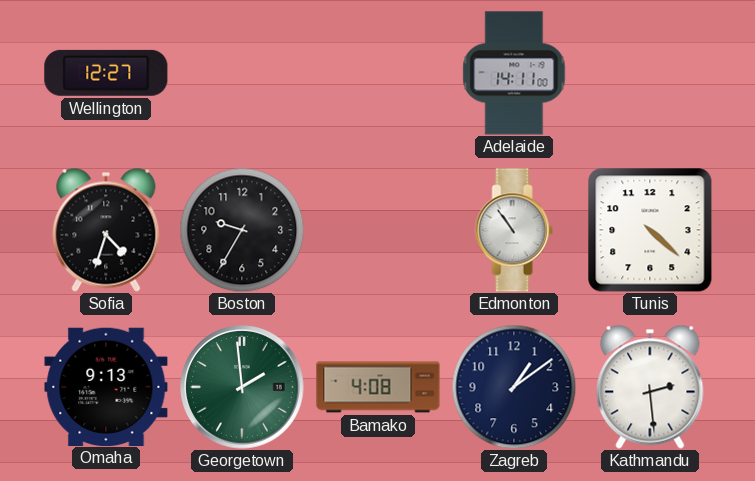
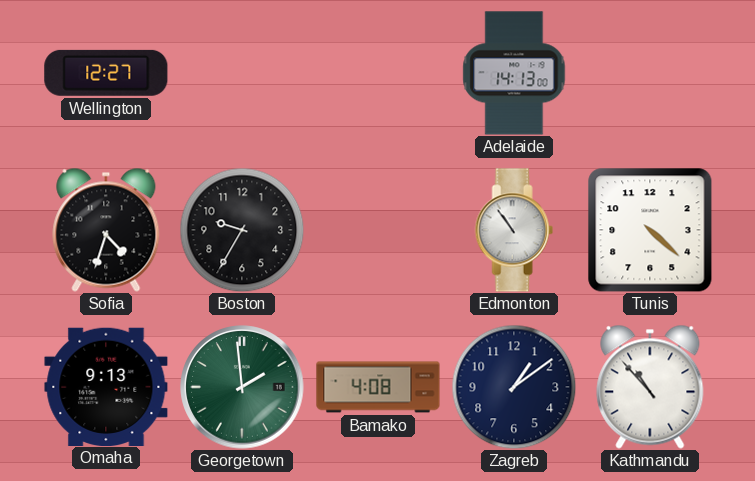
Adelaide: 14:11 -> 14:13 (514, 73)
Kathmandu: 2:29 -> 10:53 (650, 387)
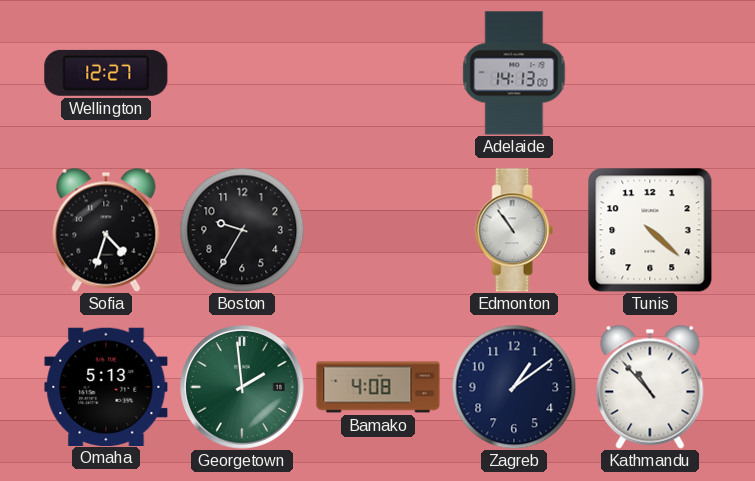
Omaha: 9:13 -> 5:13 (106, 386)
